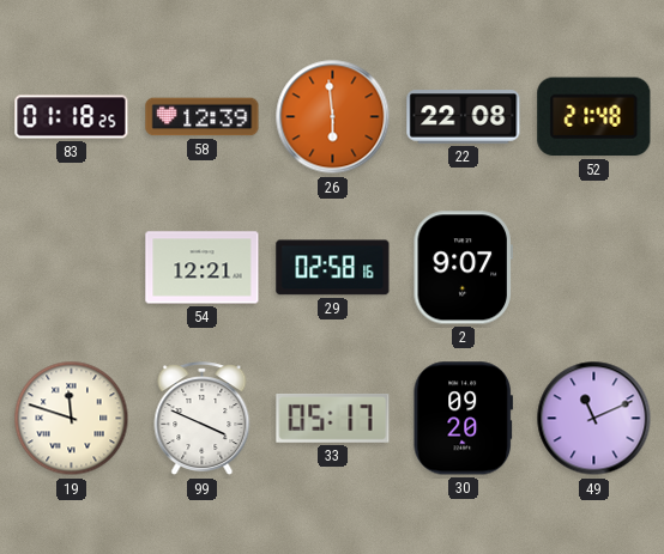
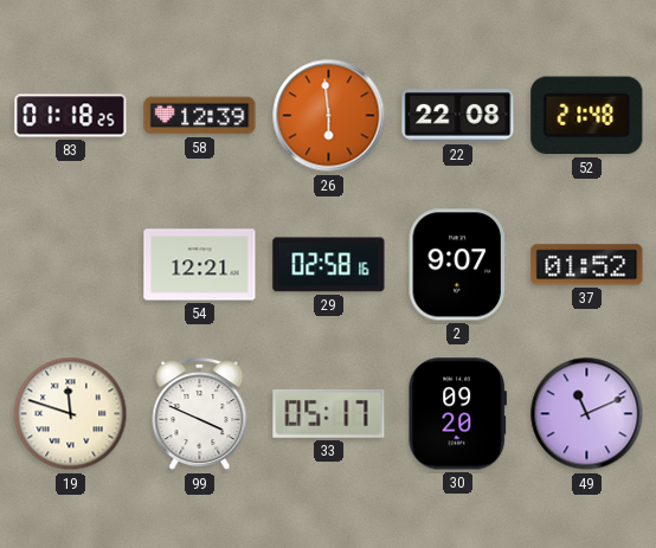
37: none -> 01:52 (587, 265)
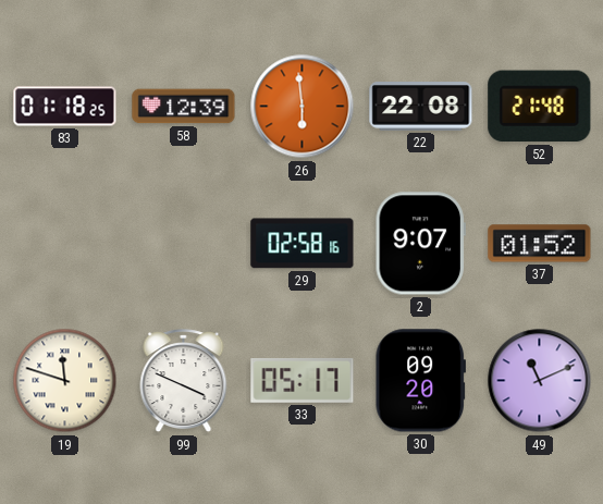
54: 12:21 -> none (200, 265)
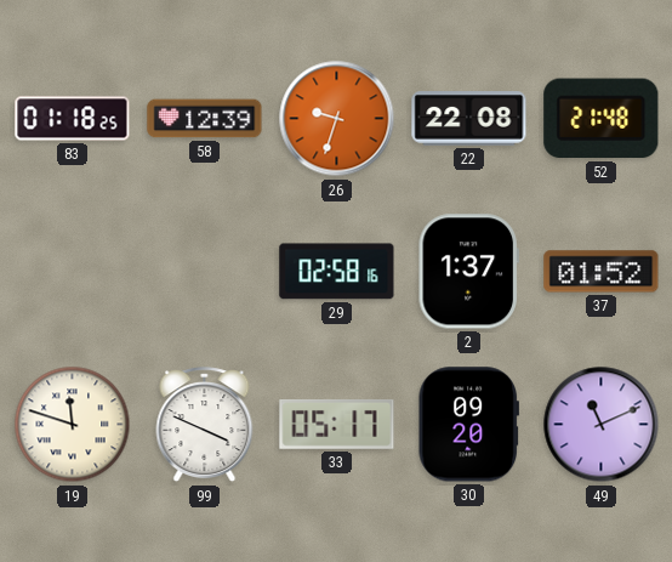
26: 5:59 -> 9:33 (337, 119)
2: 9:07 -> 1:37 (468, 272)
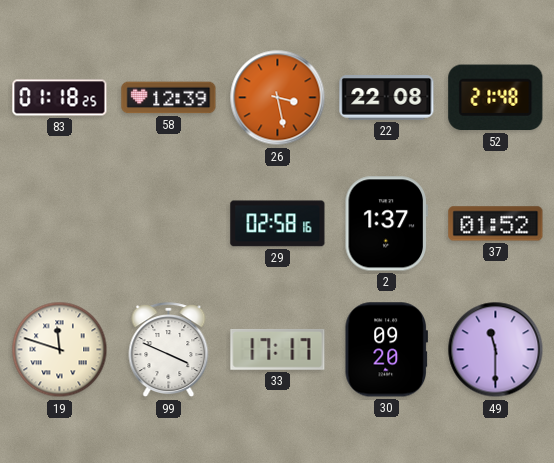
26: 9:33 -> 3:28 (278, 98)
33: 05:17 -> 17:17 (278, 349)
49: 11:11 -> 11:30 (496, 350)
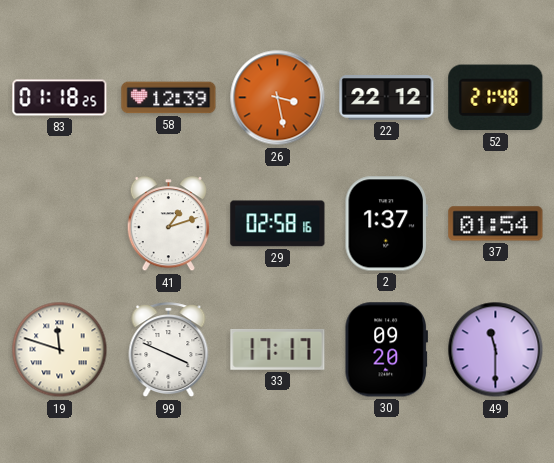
22: 22:08 -> 22:12 (387, 98)
41: none -> 1:12 (168, 225)
37: 01:52 -> 01:54 (496, 224)
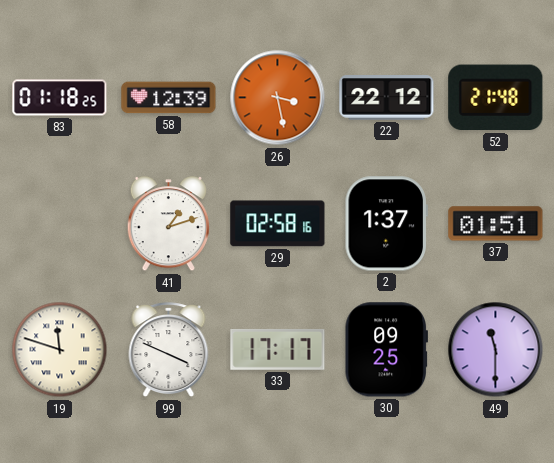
37: 01:54 -> 01:51 (496, 224)
30: 09:20 -> 09:25 (386, 350)
